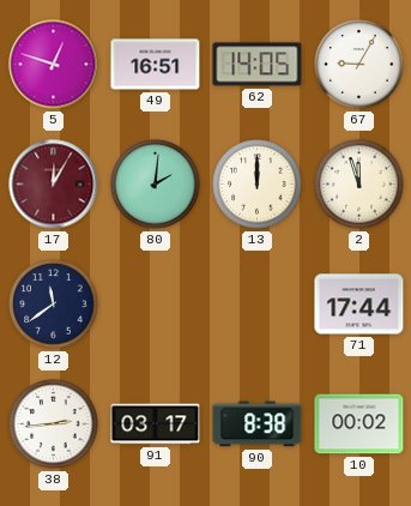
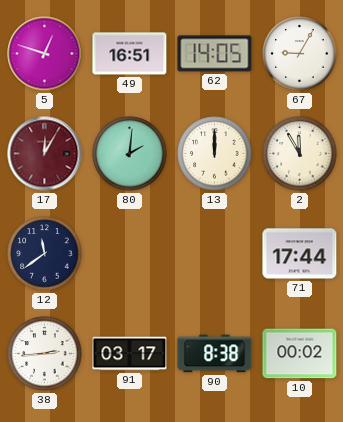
2: 11:57 -> 11:55 (300, 154)
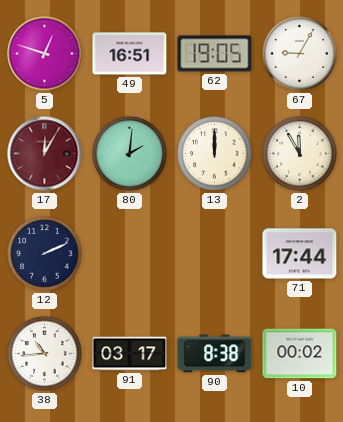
62: 14:05 -> 19:05 (215, 54)
12: 11:39 -> 2:11 (45, 254)
38: 2:44 -> 10:44 (45, 354)
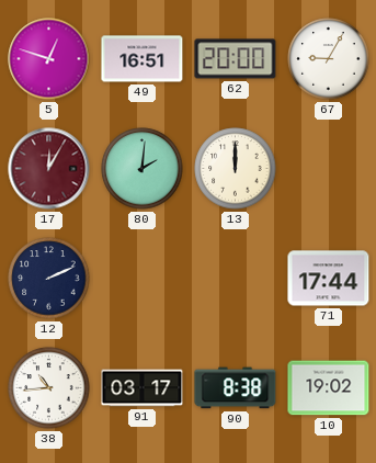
62: 19:05 -> 20:00 (236, 59)
2: 11:55 -> none (300, 154)
10: 00:02 -> 19:02 (329, 388)
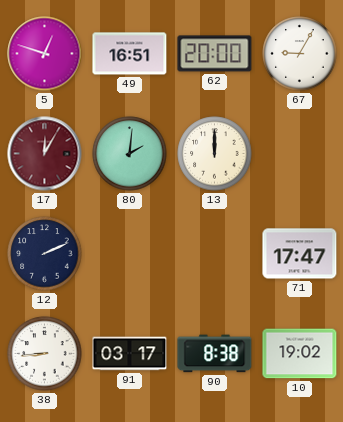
71: 17:44 -> 17:47 (300, 254)
38: 10:44 -> 8:44 (45, 354)
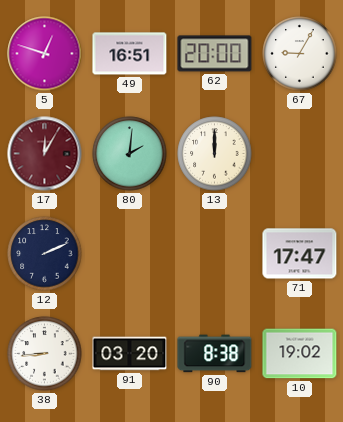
91: 03:17 -> 03:20 (130, 354)
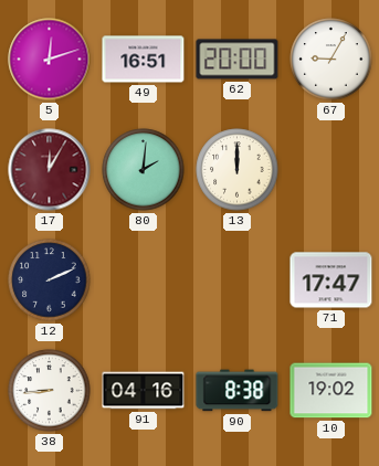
5: 12:48 -> 12:12 (50, 60)
91: 03:20 -> 04:16 (144, 391)
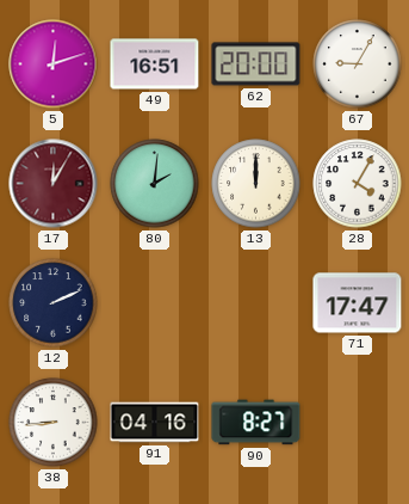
28: none -> 4:05 (358, 184)
90: 8:38 -> 8:27 (256, 423)
10: 19:02 -> none (331, 391)
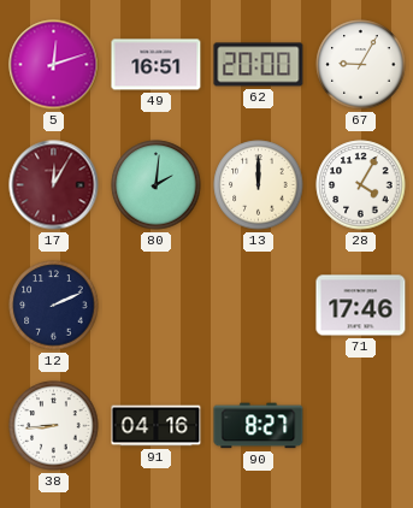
71: 17:47 -> 17:46 (361, 306)
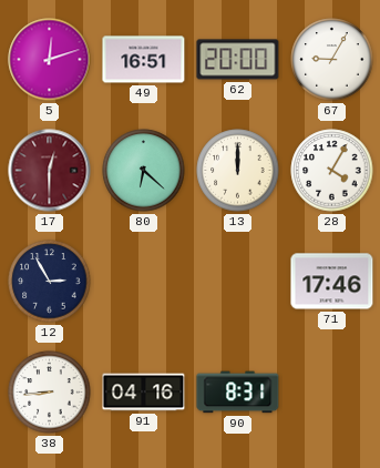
17: 12:05 -> 12:30 (50, 171)
80: 2:01 -> 6:22 (144, 171)
12: 2:11 -> 2:55 (50, 282)
90: 8:27 -> 8:31 (238, 393)
